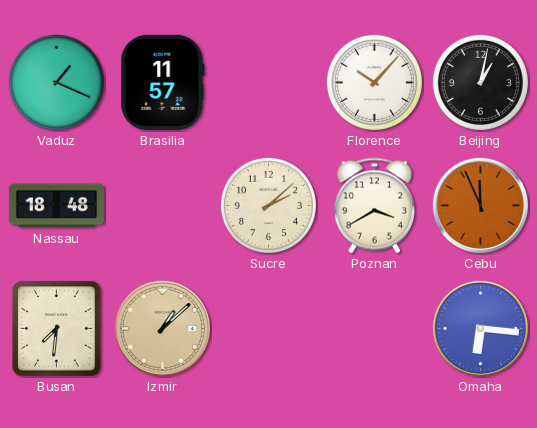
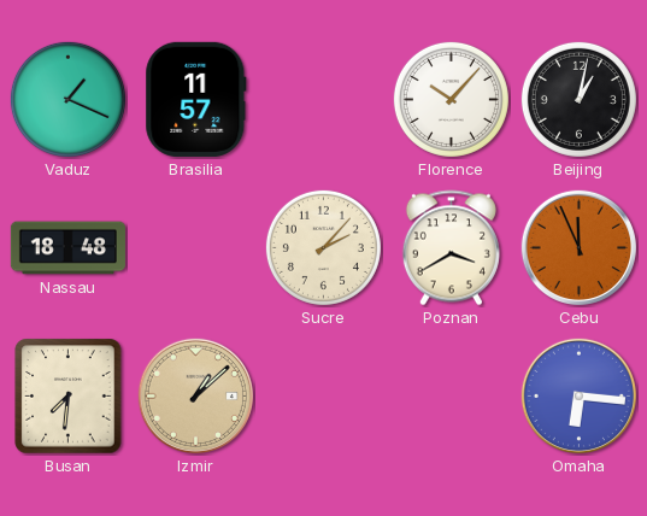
Sucre: 2:08 -> 2:07 (323, 247)
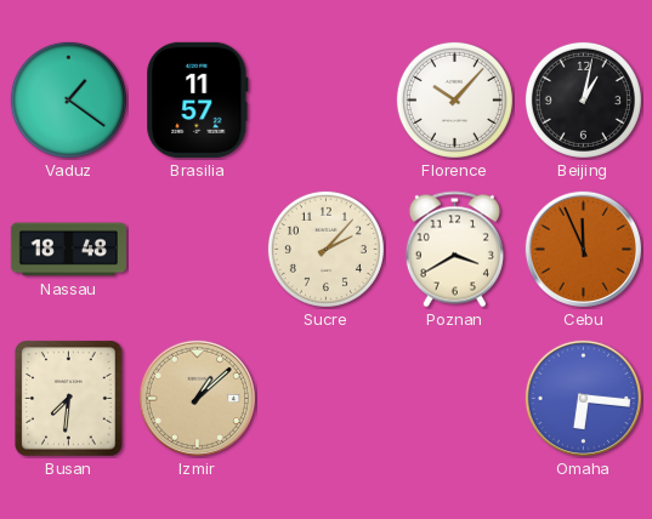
Vaduz: 1:19 -> 1:21 (68, 99)
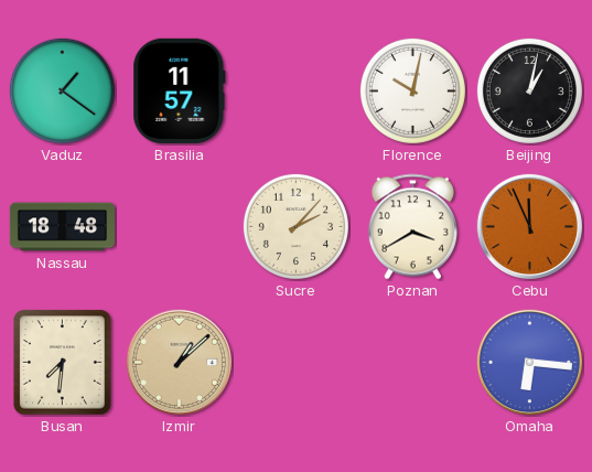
Florence: 10:07 -> 10:02 (412, 90)
